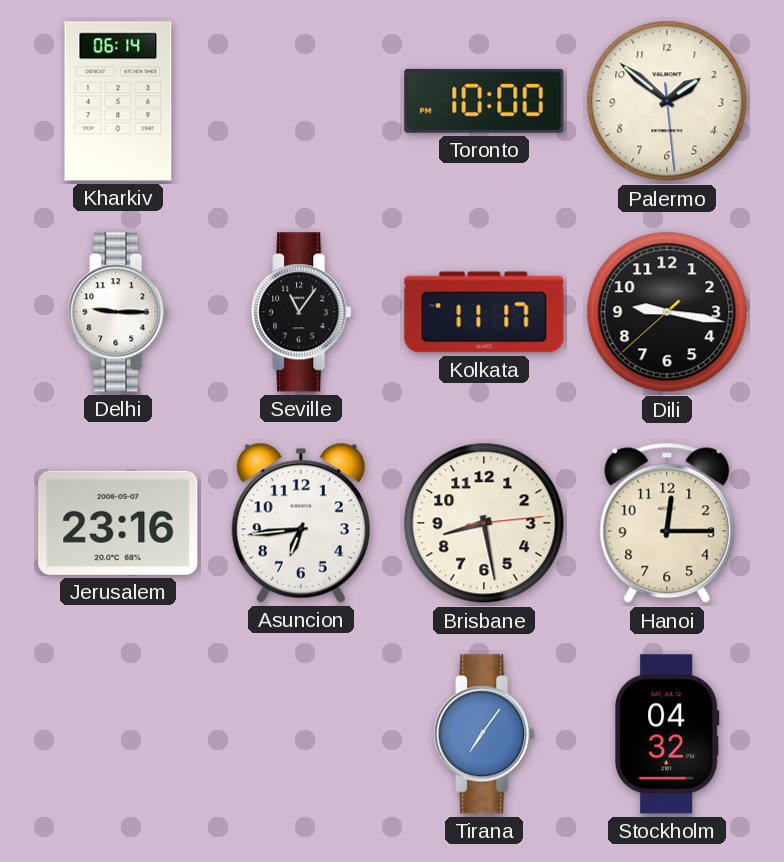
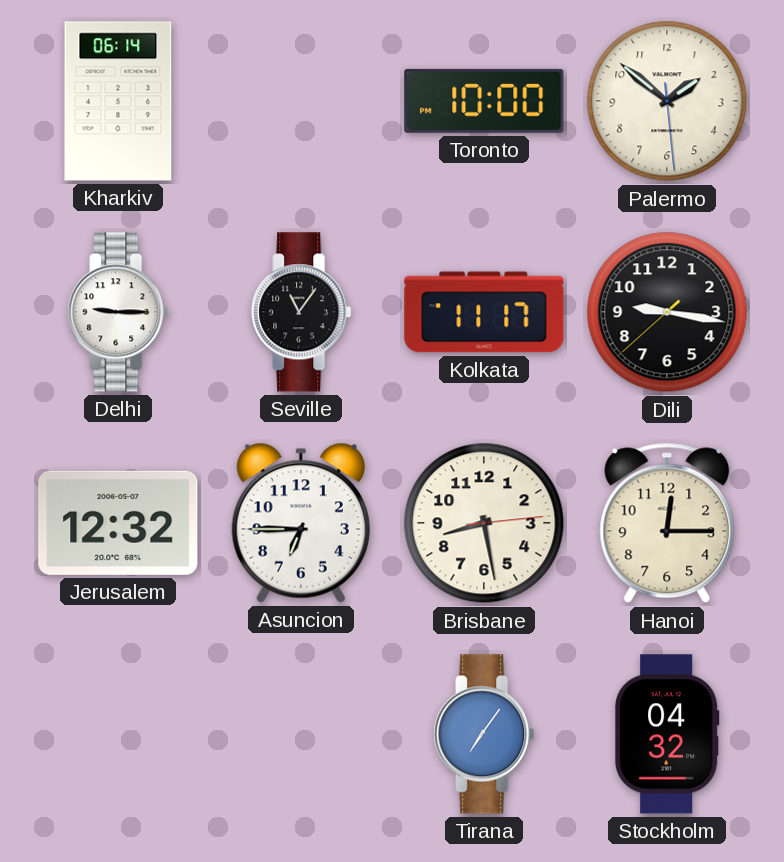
Jerusalem: 23:16 -> 12:32 (118, 523)
Asuncion: 6:44 -> 6:45 (301, 523)
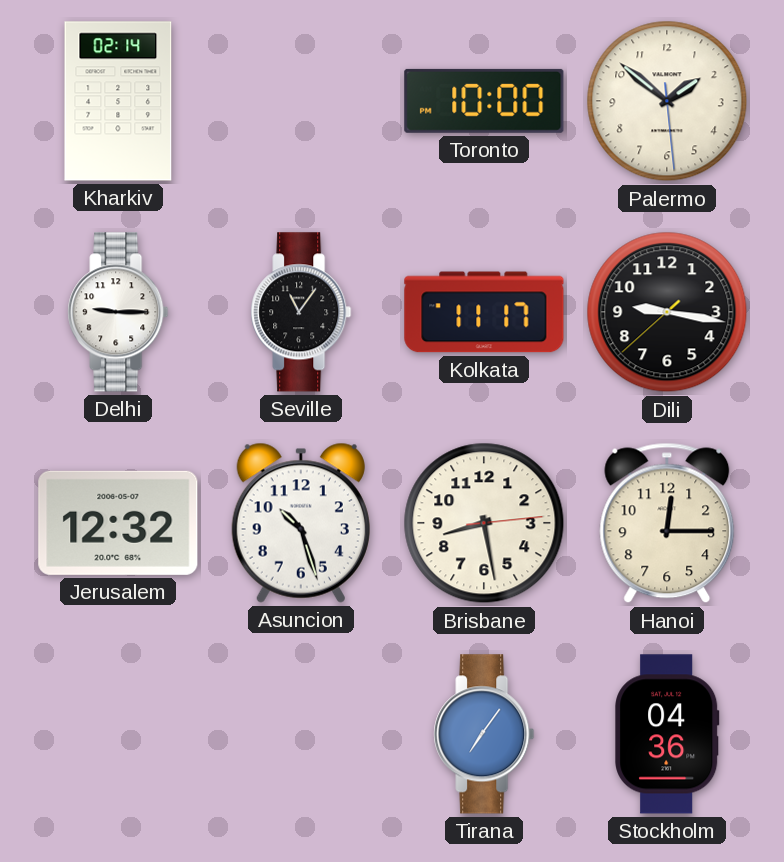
Kharkiv: 06:14 -> 02:14 (118, 101)
Asuncion: 6:45 -> 10:27 (301, 523)
Stockholm: 04:32 -> 04:36 (667, 734)
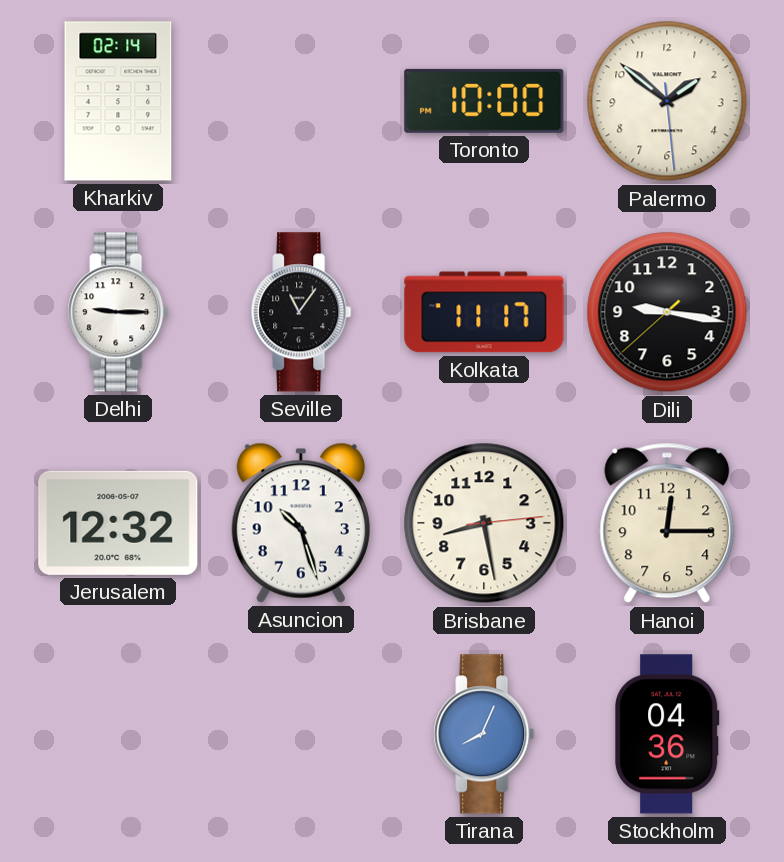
Tirana: 7:06 -> 8:04 (484, 734)
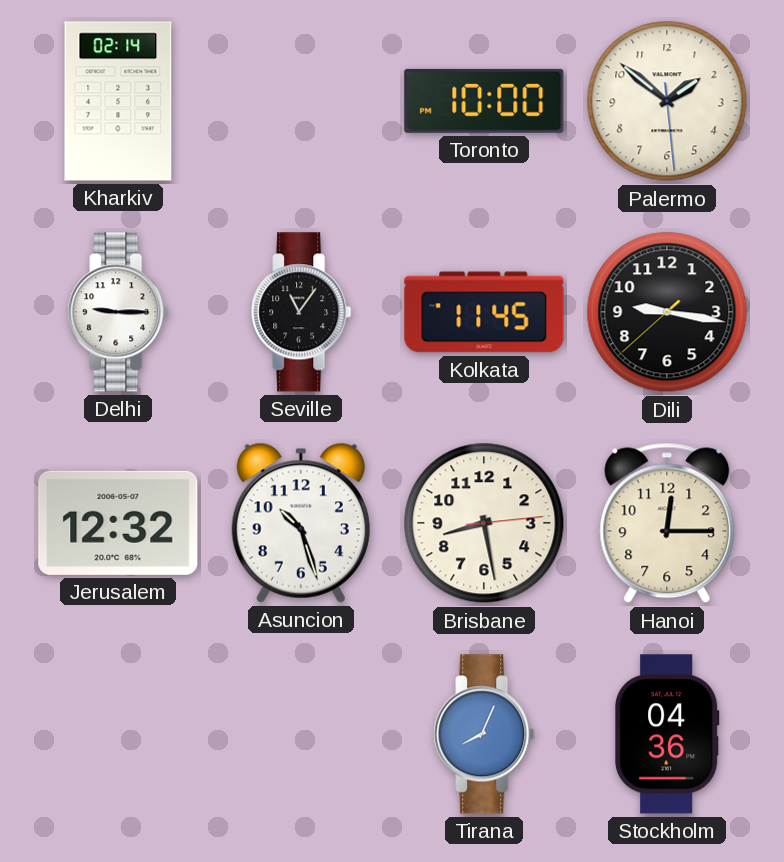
Kolkata: 11:17 -> 11:45 (484, 312)
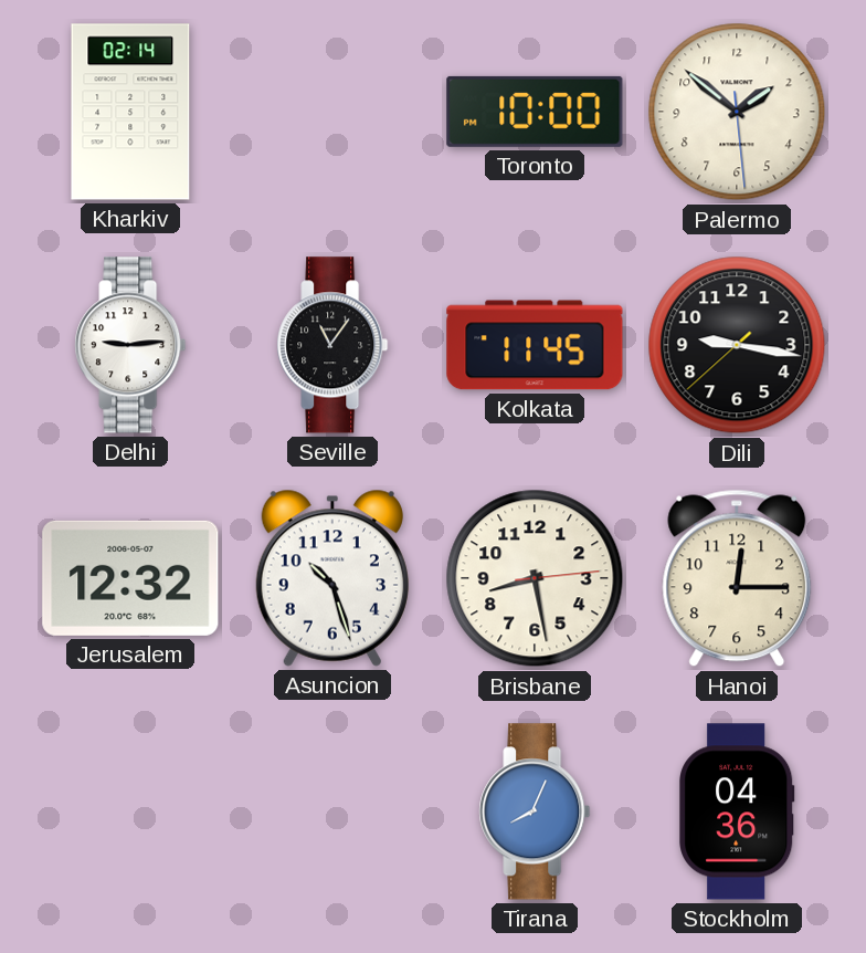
Delhi: 9:15 -> 9:14 (130, 345)
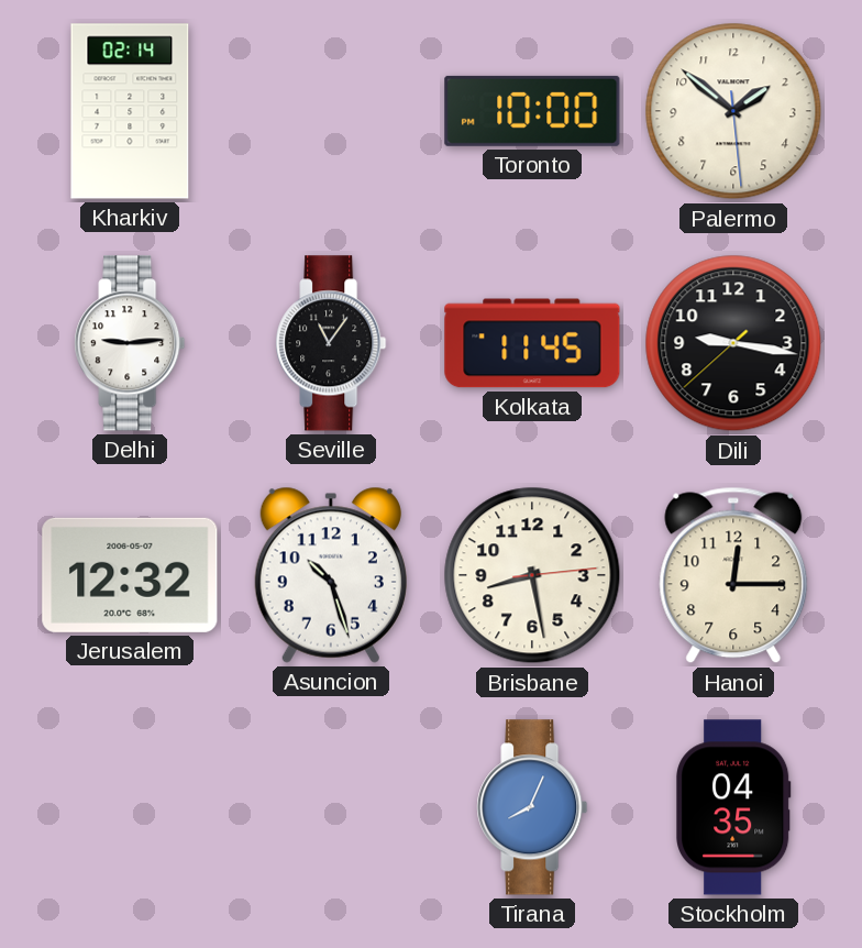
Stockholm: 04:36 -> 04:35 (733, 807)
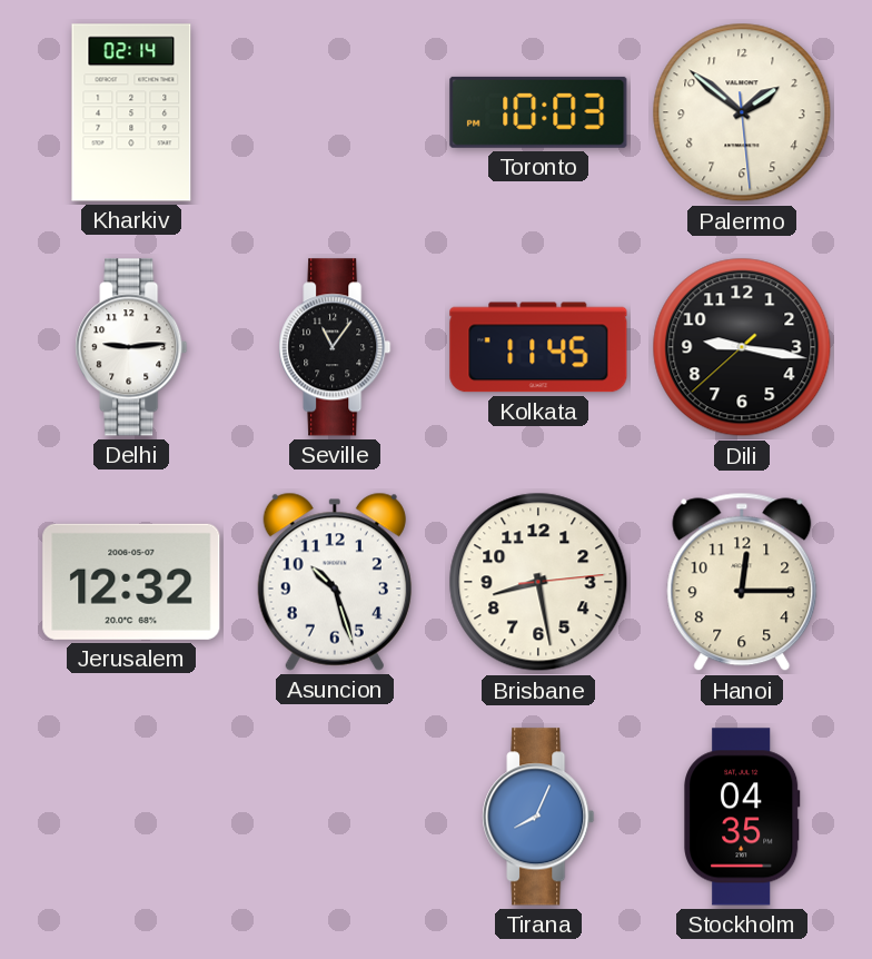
Toronto: 10:00 -> 10:03 (538, 112)
